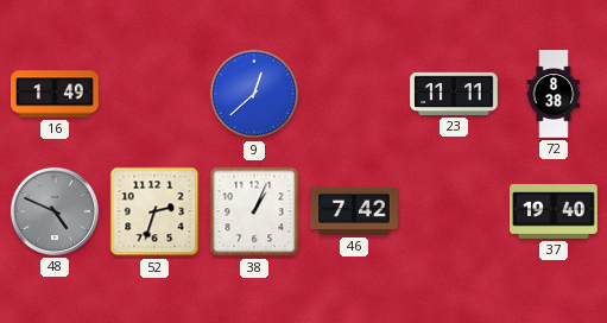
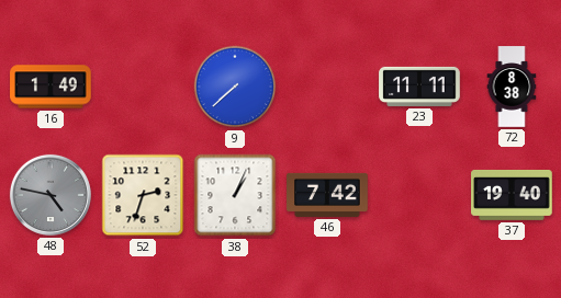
9: 12:38 -> 7:38 (235, 87)
48: 4:49 -> 4:47 (51, 195)
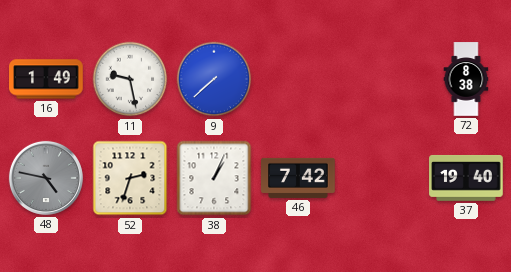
11: none -> 9:28 (130, 79)
23: 11:11 -> none (419, 87)
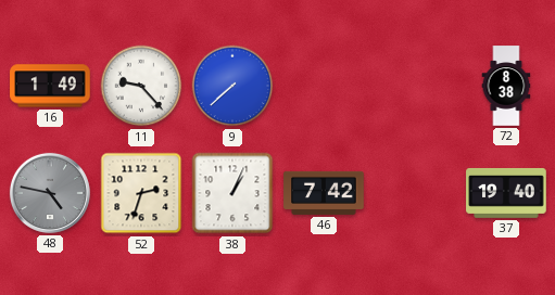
11: 9:28 -> 9:23 (141, 86)
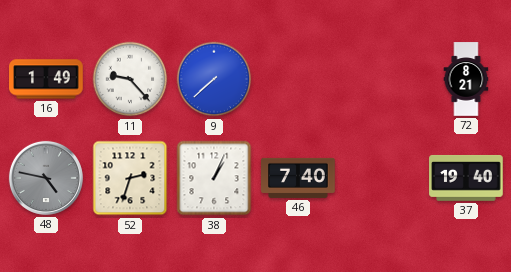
72: 8:38 -> 8:21 (466, 79)
46: 7:42 -> 7:40 (298, 178)
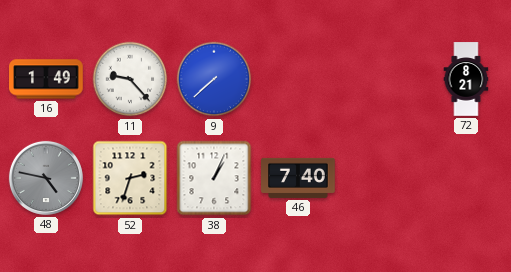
37: 19:40 -> none (466, 178)
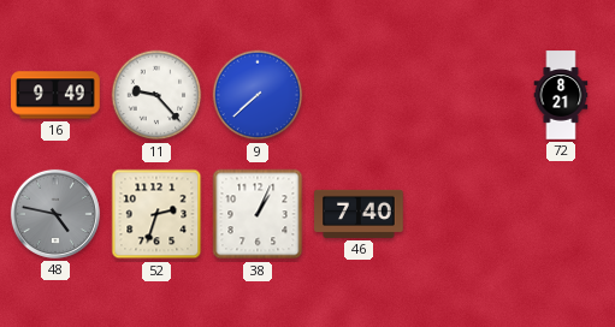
16: 1:49 -> 9:49 (55, 95)
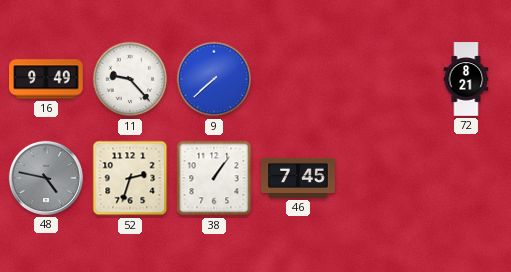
38: 1:04 -> 1:06 (214, 178)
46: 7:40 -> 7:45 (298, 178)
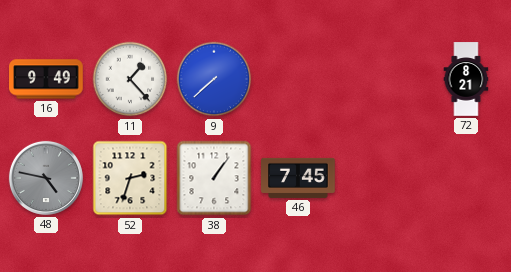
11: 9:23 -> 1:23 (130, 79)
